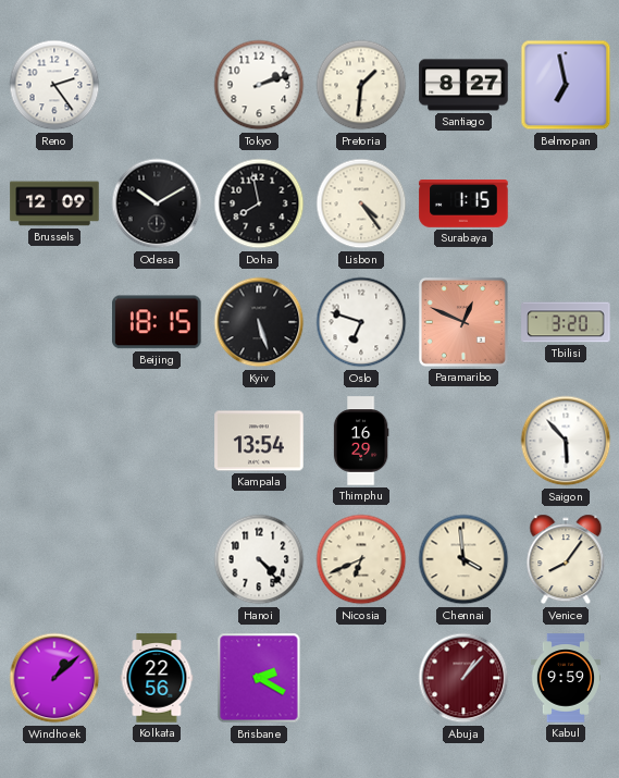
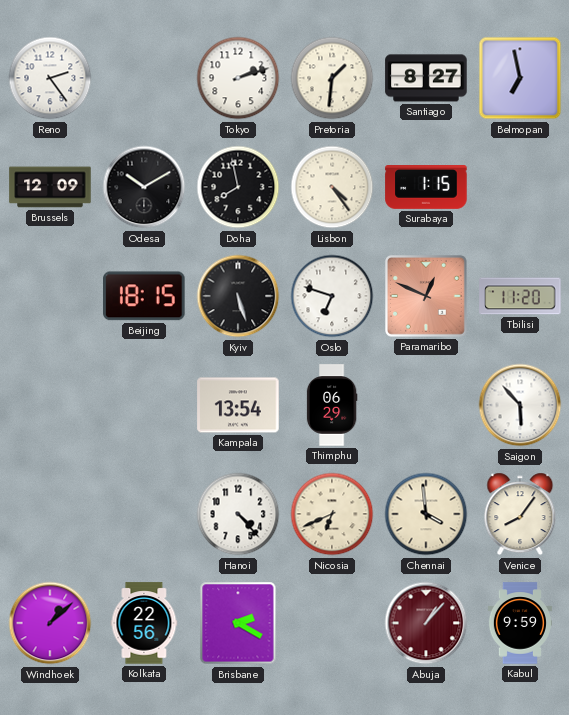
Tbilisi: 3:20 -> 11:20 (520, 296)
Thimphu: 16:29 -> 06:29 (332, 405)
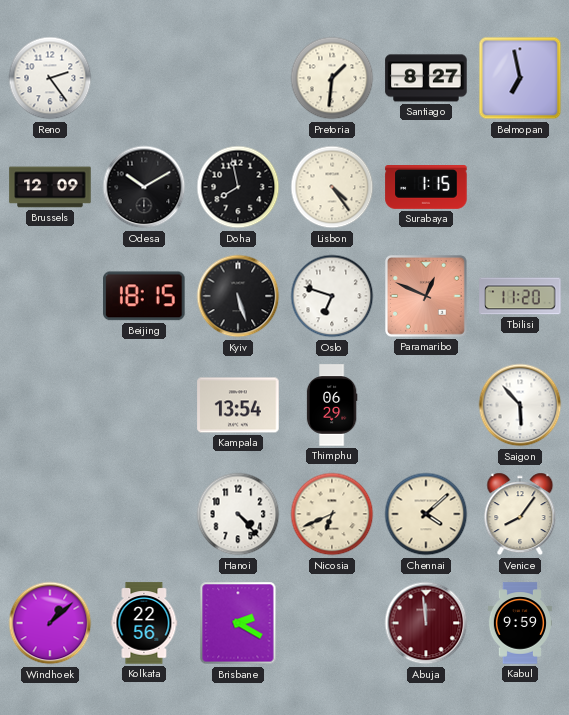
Tokyo: 2:12 -> none (238, 78)
Chennai: 3:59 -> 4:08 (426, 514)
Abuja: 1:07 -> 11:59 (426, 623)
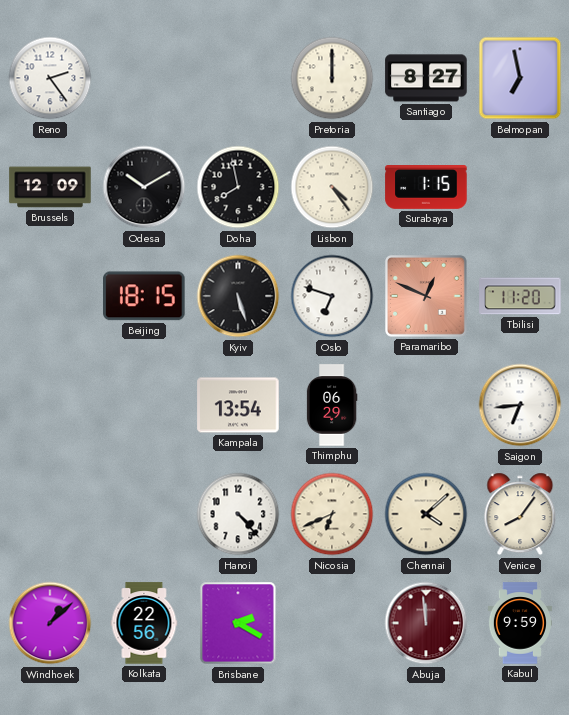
Pretoria: 1:31 -> 12:00 (332, 78)
Saigon: 5:53 -> 6:44 (520, 405)
